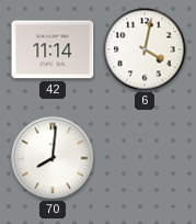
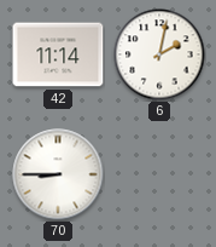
6: 4:02 -> 2:02 (159, 54)
70: 8:01 -> 8:45 (58, 174)
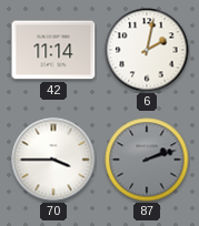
70: 8:45 -> 3:45 (53, 160)
87: none -> 2:12 (147, 160)
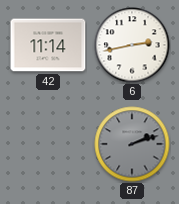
6: 2:02 -> 2:43 (132, 45)
70: 3:45 -> none (53, 160)
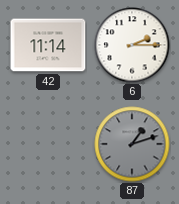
6: 2:43 -> 2:15 (132, 45)
87: 2:12 -> 1:12 (132, 144)
